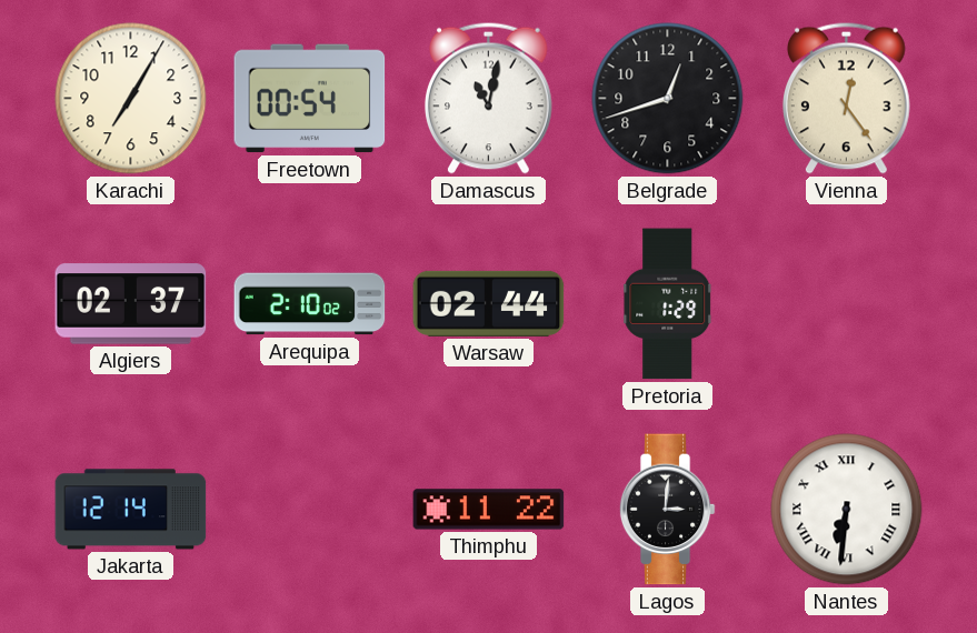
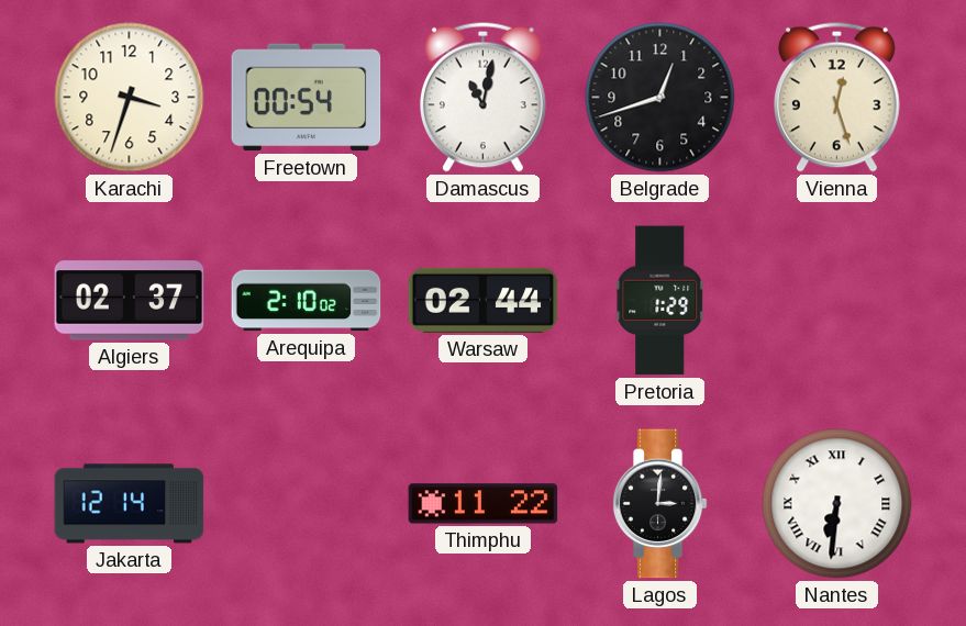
Karachi: 7:05 -> 3:33 (130, 98)
Vienna: 12:24 -> 12:27 (836, 97)
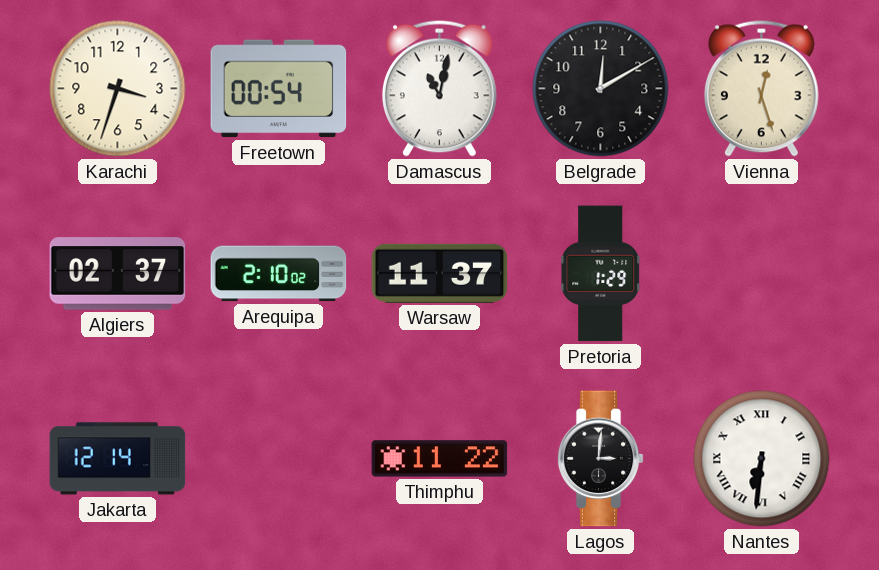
Belgrade: 12:42 -> 12:10 (601, 89)
Warsaw: 02:44 -> 11:37 (440, 273)
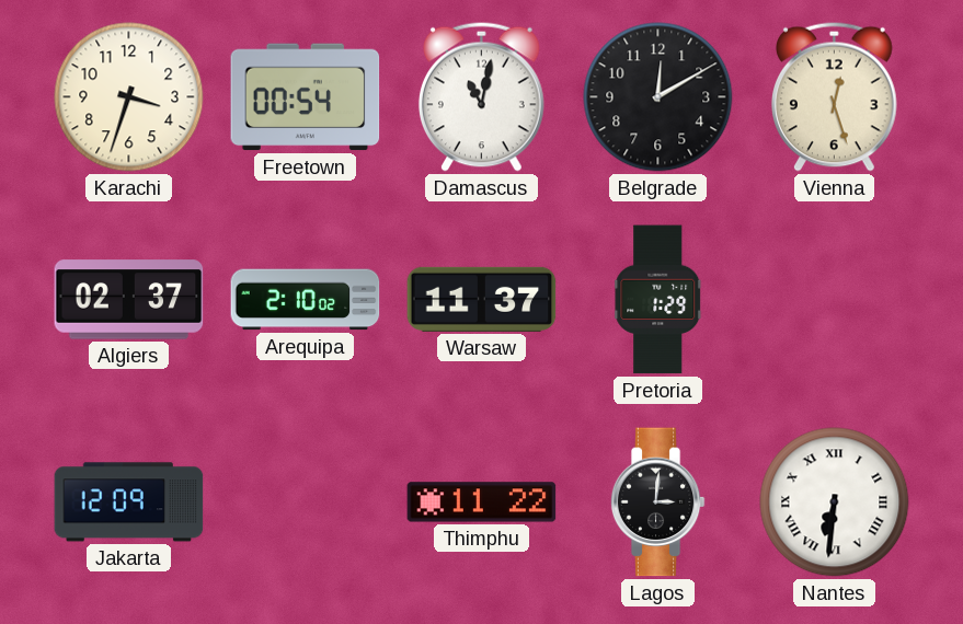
Jakarta: 12:14 -> 12:09 (129, 502)
